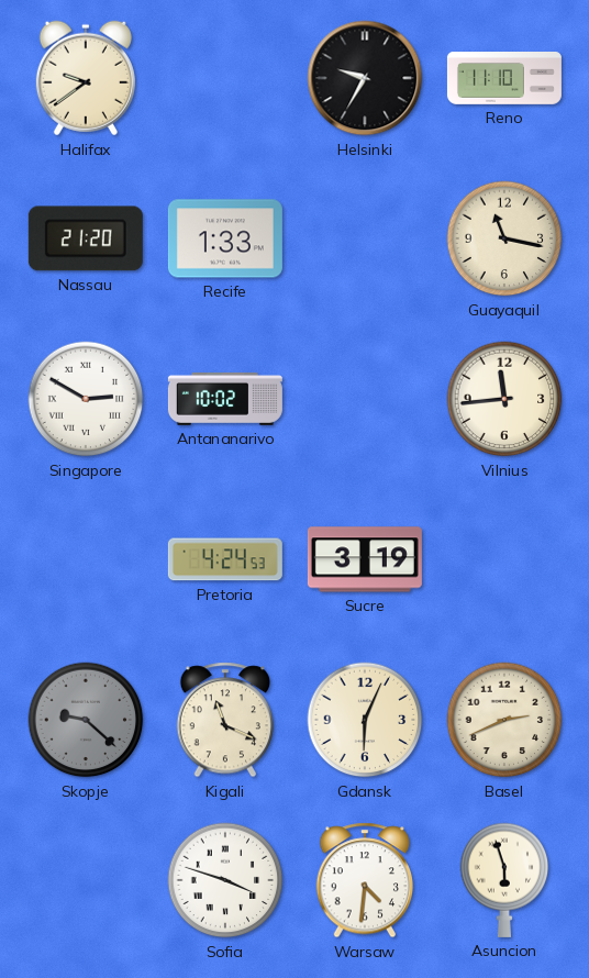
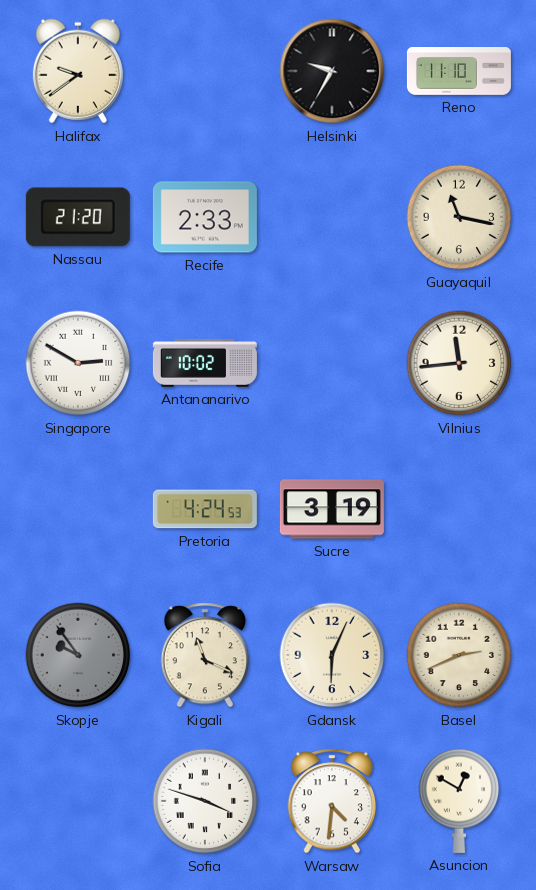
Recife: 1:33 -> 2:33 (205, 217)
Skopje: 9:22 -> 9:54 (78, 655)
Asuncion: 5:57 -> 12:50 (459, 801)
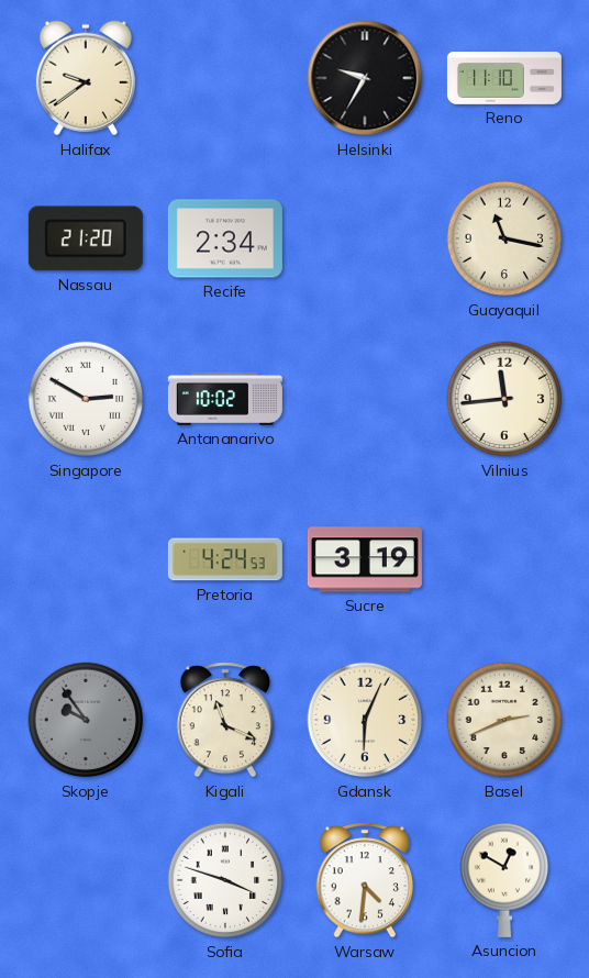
Recife: 2:33 -> 2:34 (225, 238)
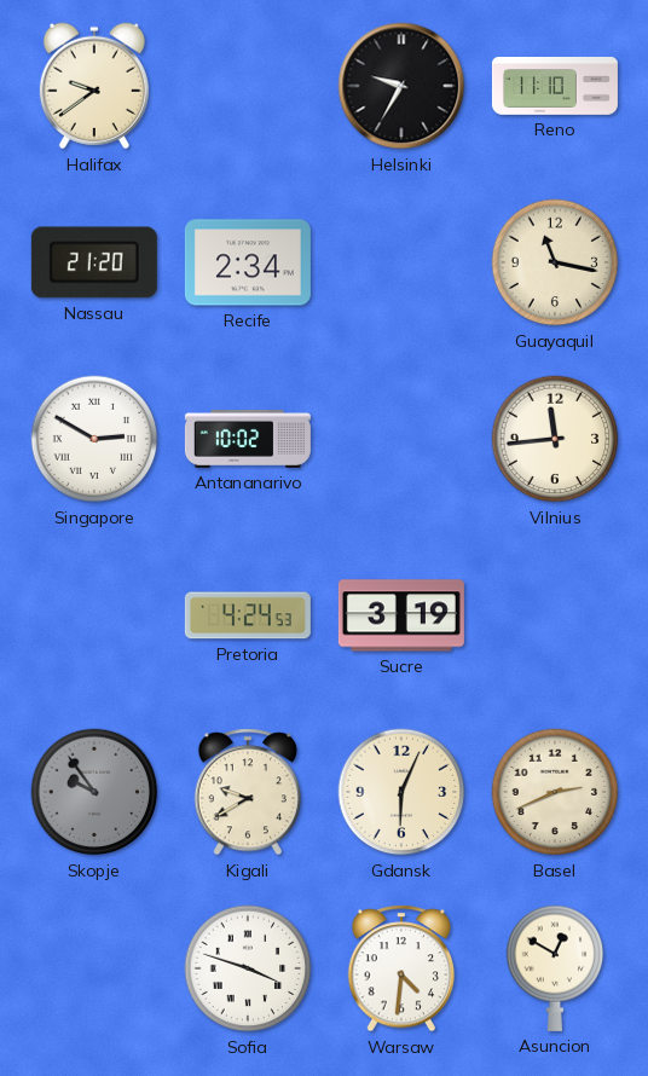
Kigali: 11:19 -> 9:40 (248, 792)
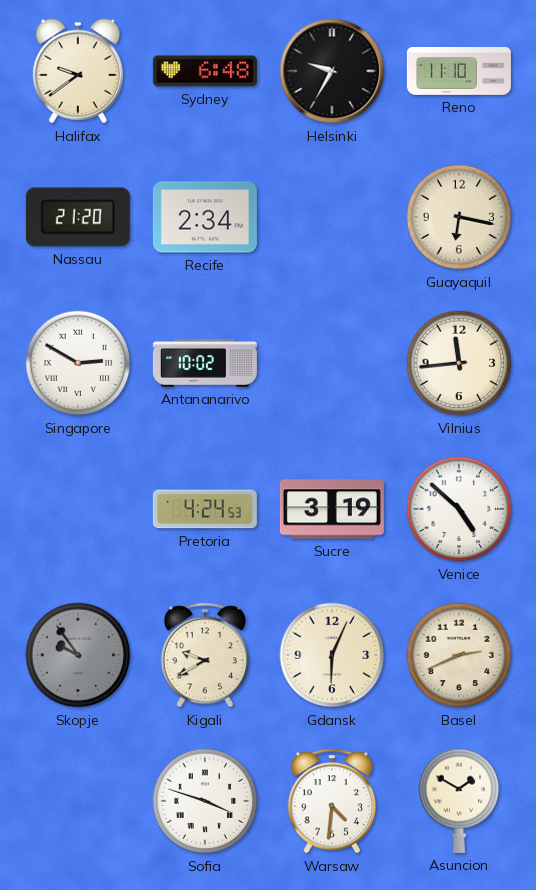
Sydney: none -> 6:48 (205, 71)
Guayaquil: 11:17 -> 6:17 (459, 217)
Venice: none -> 4:52 (459, 509)
Asuncion: 12:50 -> 1:50 (459, 801)
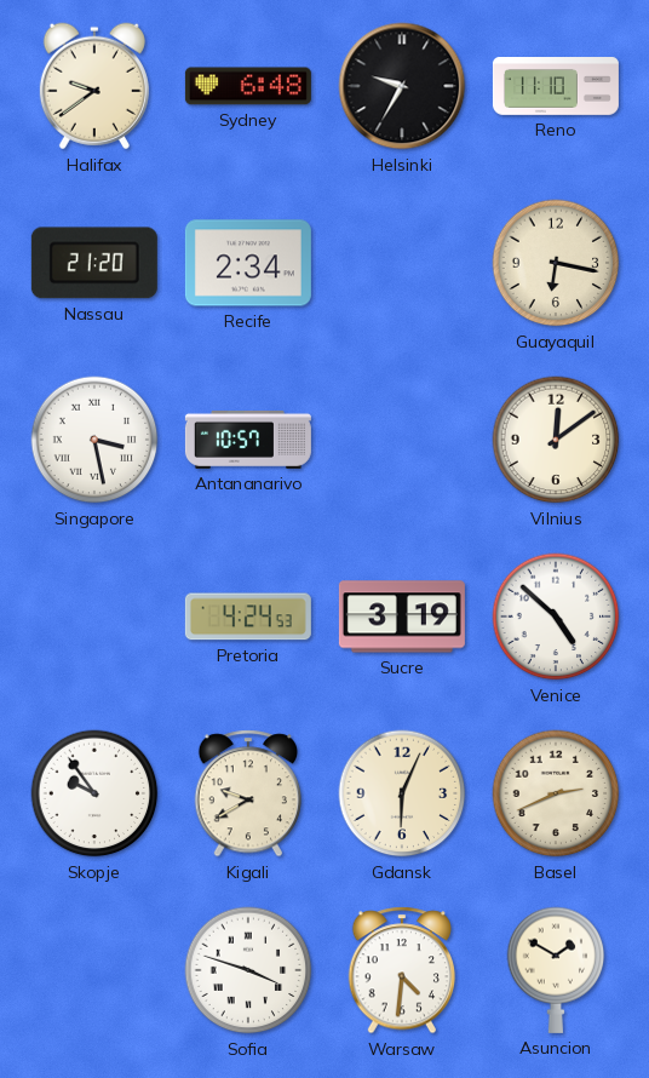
Singapore: 2:50 -> 3:28 (94, 440)
Antananarivo: 10:02 -> 10:57 (248, 440)
Vilnius: 11:44 -> 12:09 (556, 440)
Skopje dial: grey -> white (94, 793)
